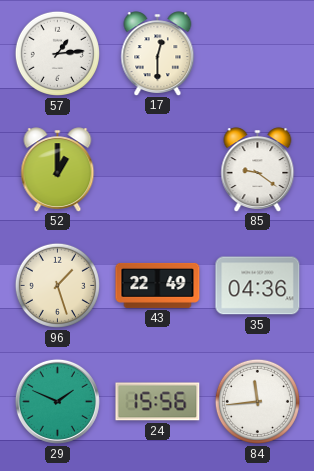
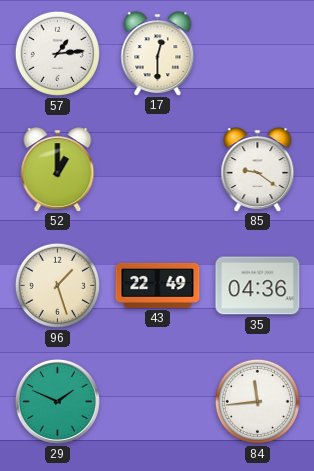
24: 15:56 -> none (158, 402)
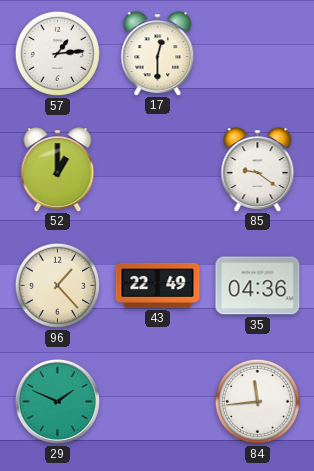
96: 1:27 -> 1:23 (57, 285)
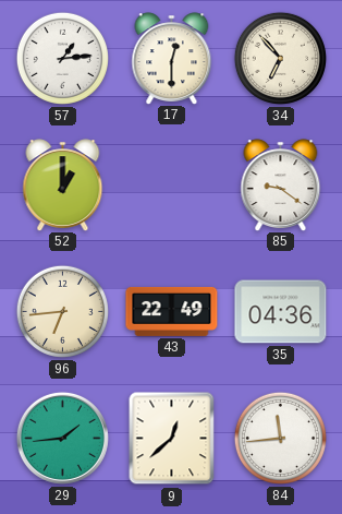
34: none -> 6:53 (280, 58)
96: 1:23 -> 6:44 (62, 311)
29: 1:49 -> 1:44 (62, 438)
9: none -> 12:38 (172, 439)
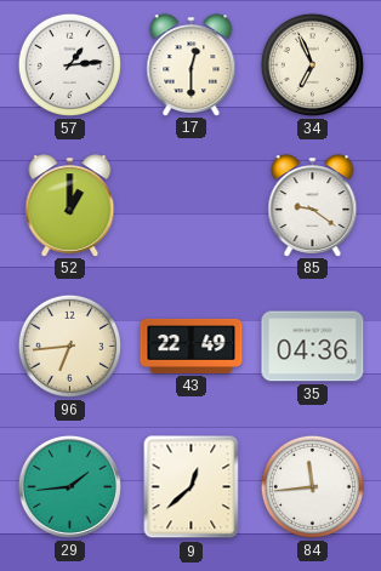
34: 6:53 -> 6:56 (312, 64)
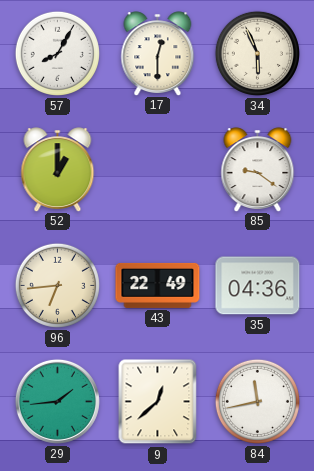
57: 1:14 -> 8:05 (57, 53)
34: 6:56 -> 5:56 (257, 53)
84: 11:44 -> 11:43 (257, 401)
